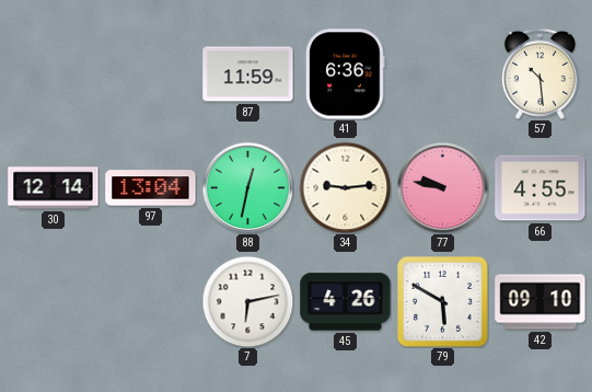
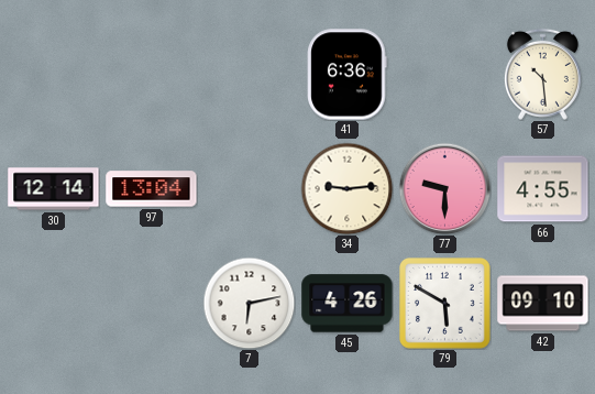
87: 11:59 -> none (248, 74)
88: 12:32 -> none (247, 187)
77: 9:47 -> 9:30 (444, 188)
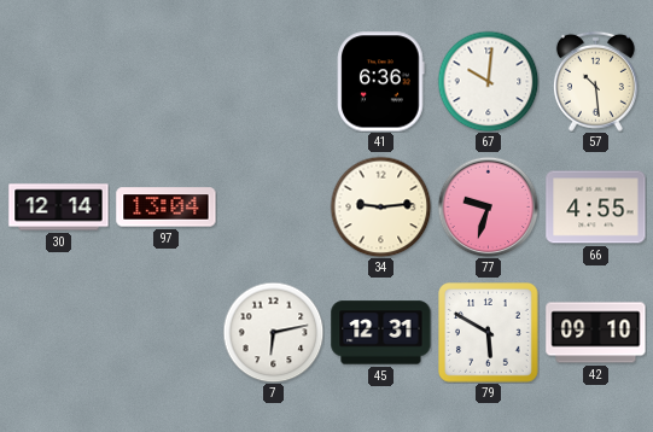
67: none -> 10:01 (488, 81)
77: 9:30 -> 9:33 (488, 206)
45: 4:26 -> 12:31 (381, 333)
